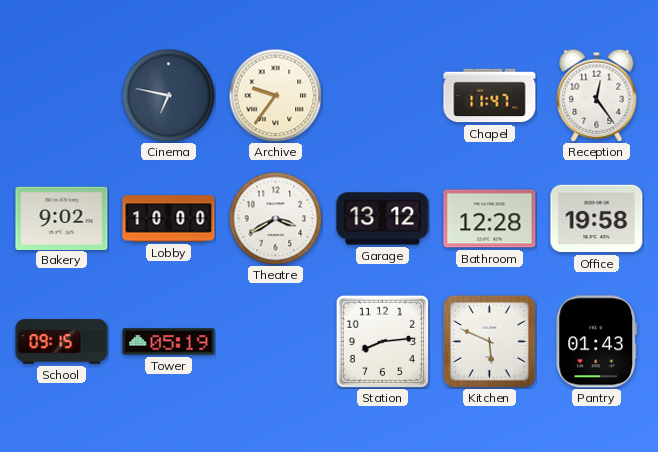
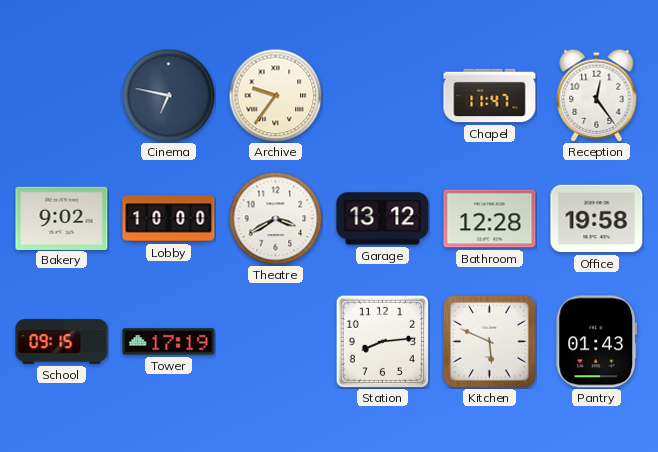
Tower: 05:19 -> 17:19 (169, 342)
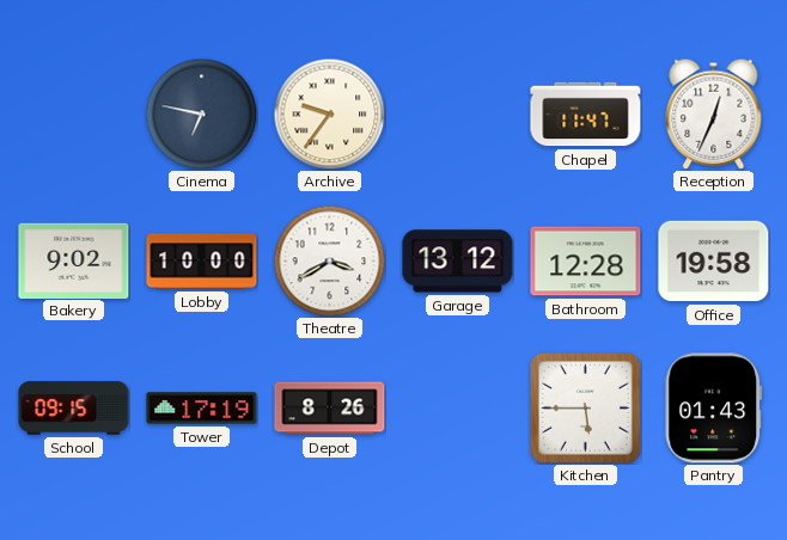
Reception: 12:24 -> 12:34 (714, 113)
Depot: none -> 8:26 (330, 409)
Station: 8:14 -> none (382, 341)
Kitchen: 5:49 -> 5:45 (585, 407)
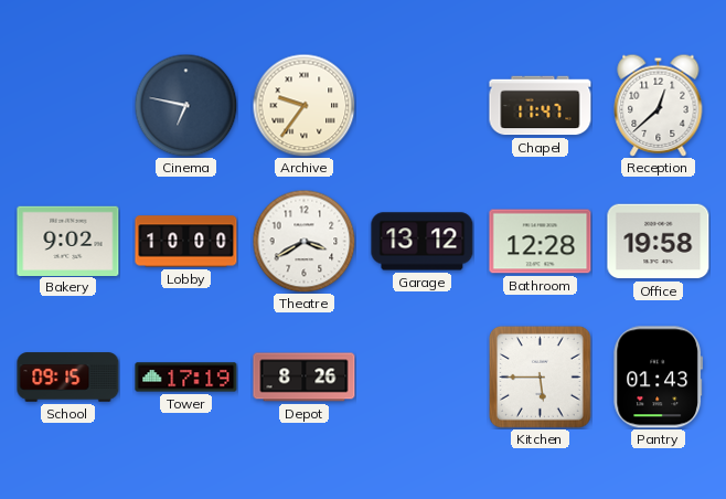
Reception: 12:34 -> 12:38 (659, 105)
